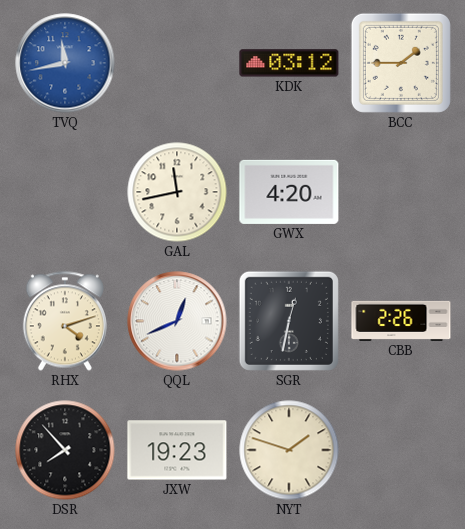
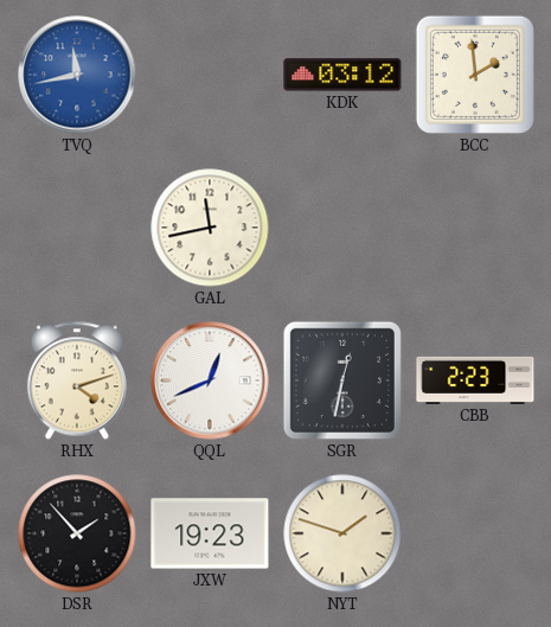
BCC: 1:45 -> 1:59 (475, 75)
GWX: 4:20 -> none (289, 192)
CBB: 2:26 -> 2:23 (475, 380)
DSR: 7:53 -> 1:53 (77, 533)
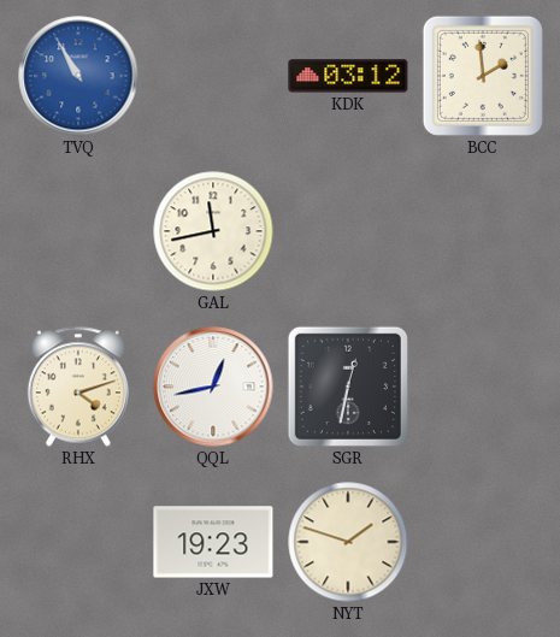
TVQ: 11:43 -> 10:55 (78, 76)
QQL: 12:41 -> 12:43 (213, 387)
CBB: 2:23 -> none (475, 380)
DSR: 1:53 -> none (77, 533)
